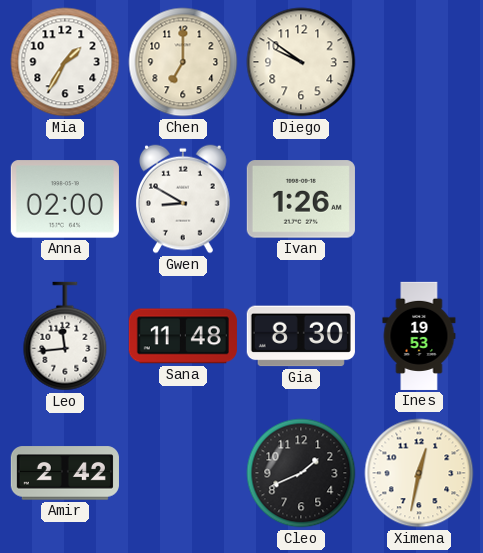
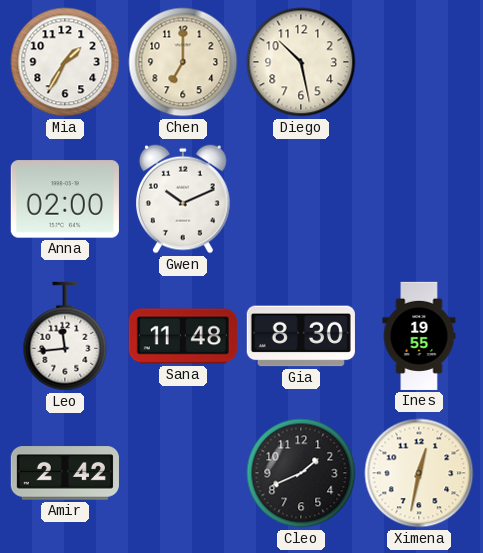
Diego: 9:51 -> 10:28 (301, 62)
Gwen: 8:50 -> 10:11 (184, 199)
Ivan: 1:26 -> none (301, 199)
Ines: 19:53 -> 19:55 (419, 336)
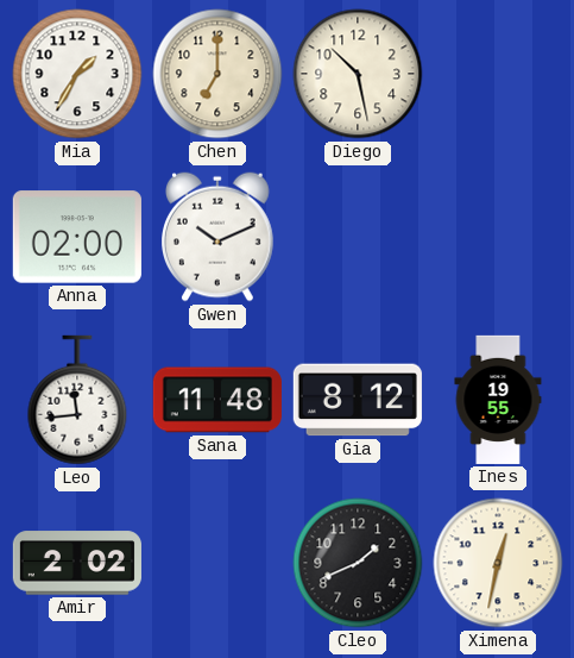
Gia: 8:30 -> 8:12 (358, 400)
Amir: 2:42 -> 2:02 (77, 563)
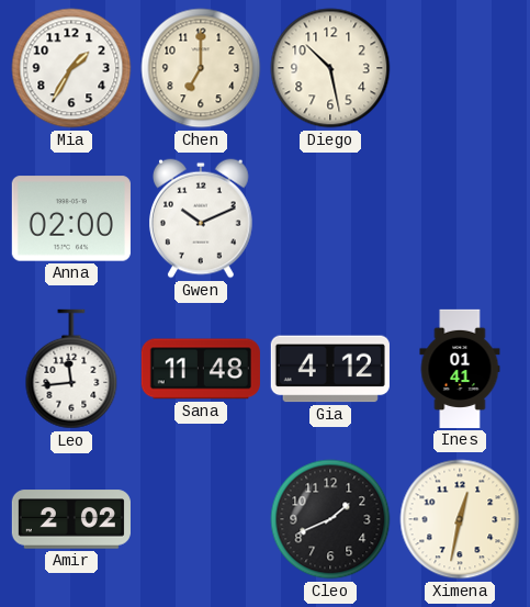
Gia: 8:12 -> 4:12 (330, 369)
Ines: 19:55 -> 01:41 (460, 369)
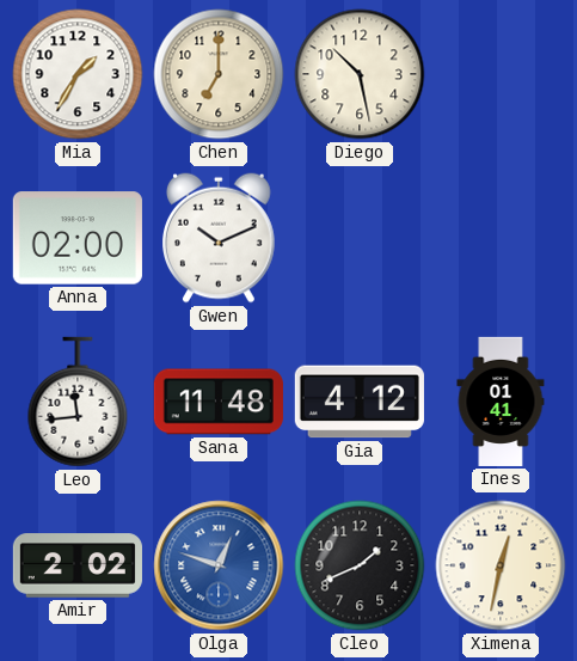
Olga: none -> 12:48 (219, 565)
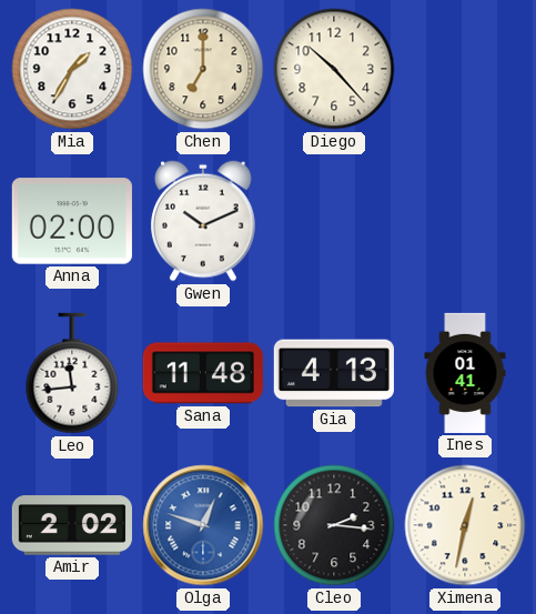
Diego: 10:28 -> 10:23 (334, 69)
Gia: 4:12 -> 4:13 (334, 373)
Cleo: 1:41 -> 2:16 (334, 525)
